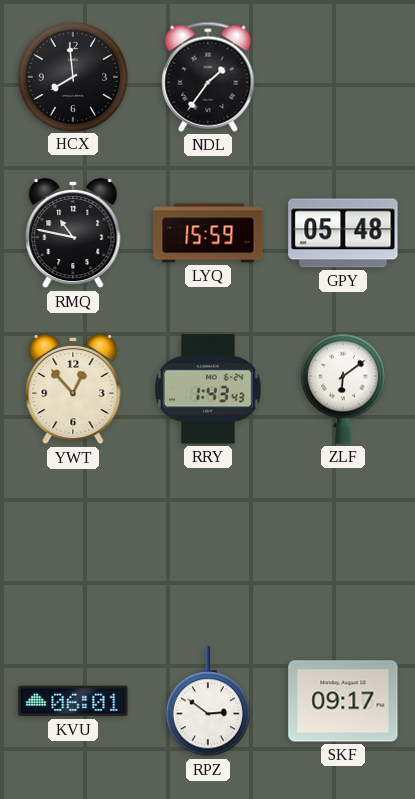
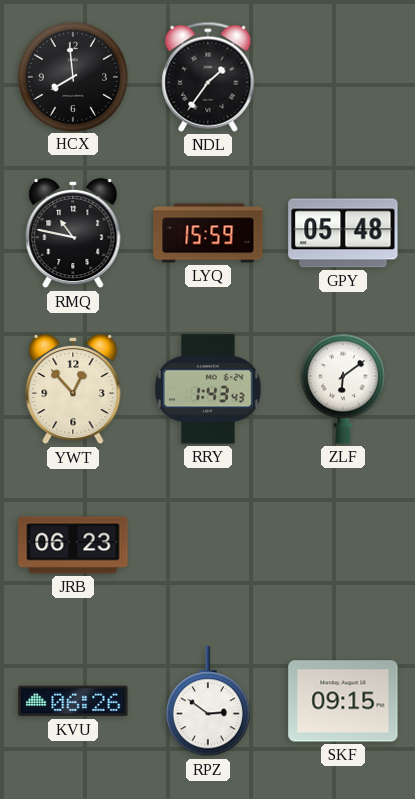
JRB: none -> 06:23 (73, 545)
KVU: 06:01 -> 06:26 (73, 701)
SKF: 09:17 -> 09:15 (343, 701)
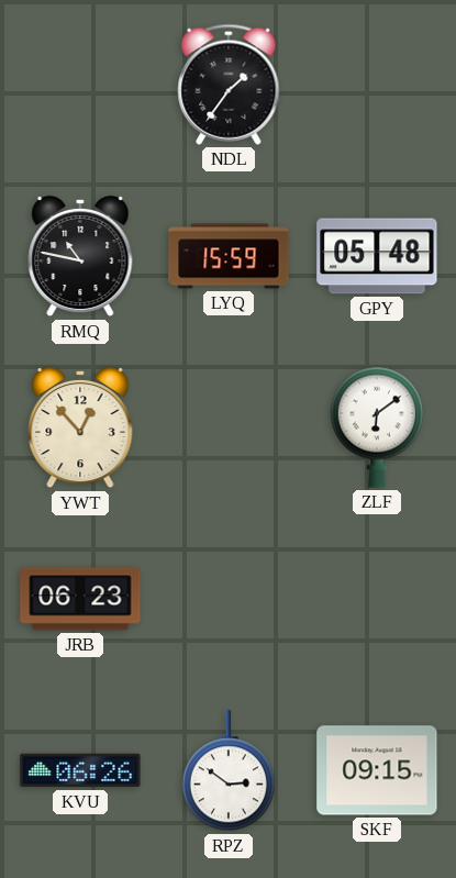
HCX: 7:59 -> none (72, 76)
RRY: 1:43 -> none (209, 389)
